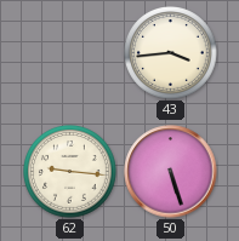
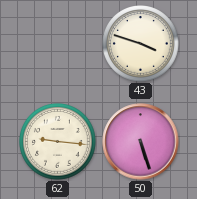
43: 3:44 -> 3:48 (141, 44)
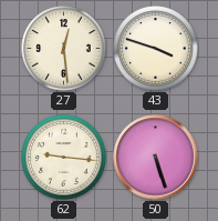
27: none -> 12:29 (64, 49)
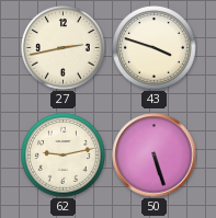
27: 12:29 -> 2:43 (64, 48)
62: 9:16 -> 9:13 (64, 156)
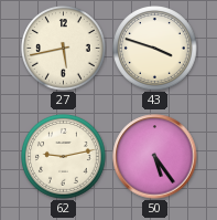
27: 2:43 -> 5:43 (64, 49)
50: 5:27 -> 5:24 (155, 157)
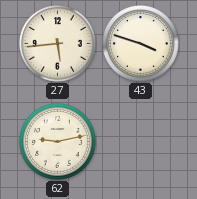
27: 5:43 -> 5:44 (58, 44)
50: 5:24 -> none (155, 157)
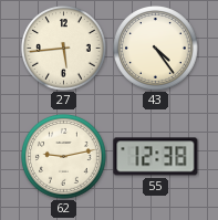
43: 3:48 -> 4:24 (156, 49)
55: none -> 12:38 (156, 157)
